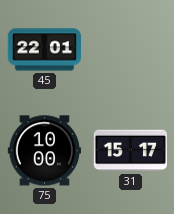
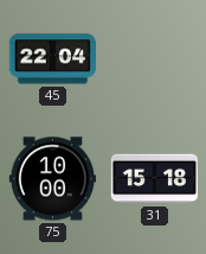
45: 22:01 -> 22:04 (52, 59)
31: 15:17 -> 15:18 (154, 179)
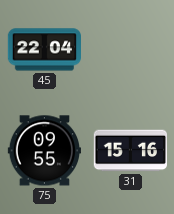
75: 10:00 -> 09:55 (44, 151)
31: 15:18 -> 15:16 (130, 151)
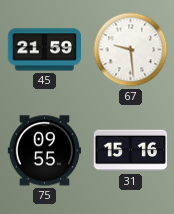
45: 22:04 -> 21:59 (44, 50)
67: none -> 9:29 (131, 50)
